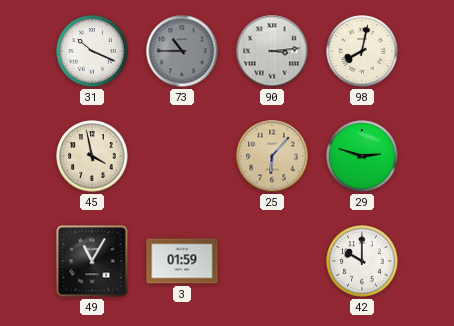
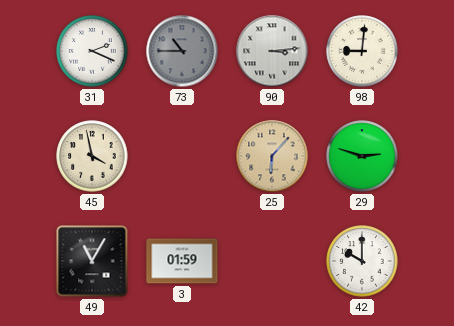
31: 10:19 -> 2:19 (92, 51)
98: 8:02 -> 9:01 (362, 51)
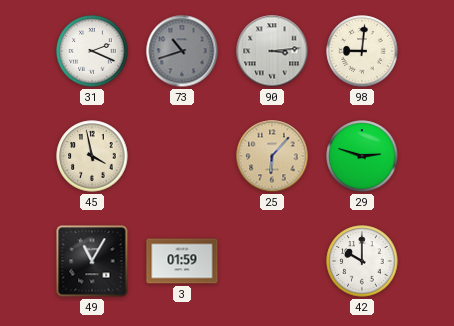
73: 10:45 -> 10:42 (182, 51)
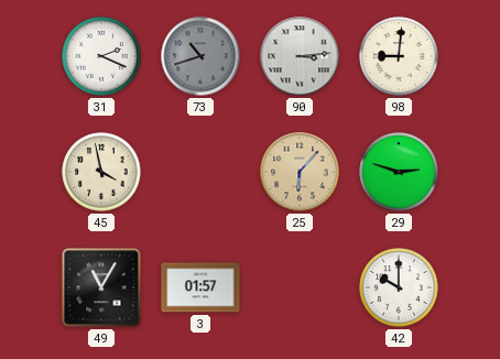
3: 01:59 -> 01:57 (200, 287)
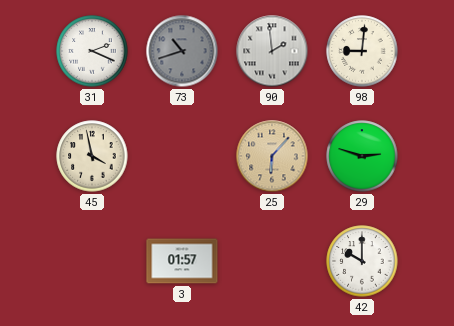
90: 3:14 -> 1:59 (272, 51)
49: 11:05 -> none (101, 287)
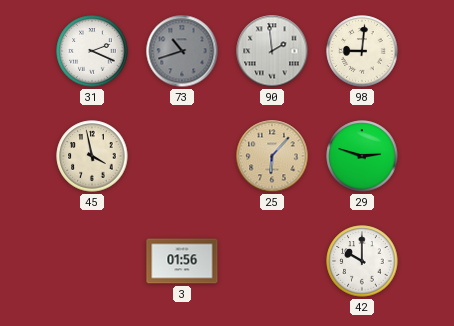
3: 01:57 -> 01:56 (182, 261)
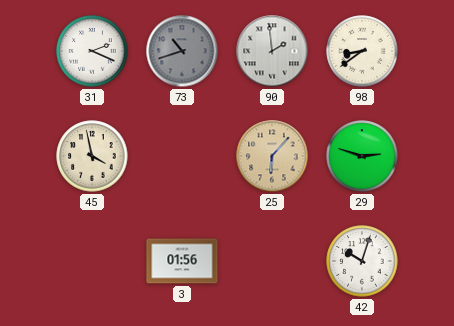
98: 9:01 -> 8:39 (362, 51)
42: 10:00 -> 10:03 (362, 261)
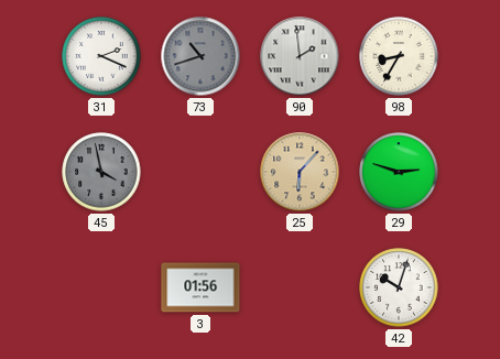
98: 8:39 -> 8:35 (399, 56)
45 dial: cream -> grey (101, 172)
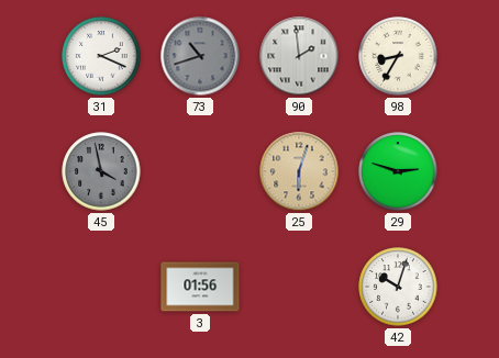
25: 6:07 -> 6:03 (299, 171)
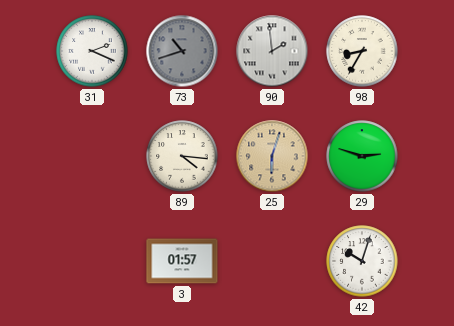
45: 3:58 -> none (101, 171)
89: none -> 4:16 (182, 156)
3: 01:56 -> 01:57 (182, 261)
